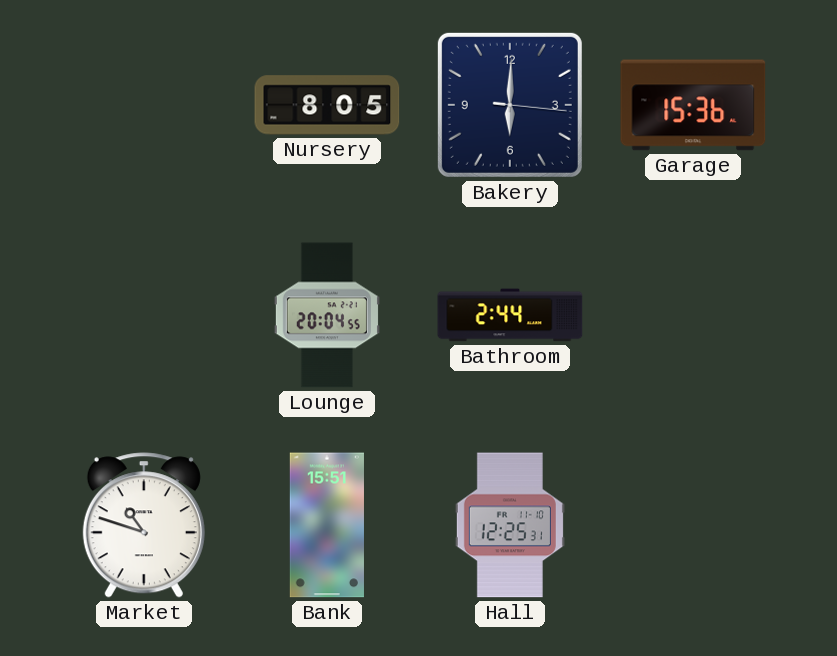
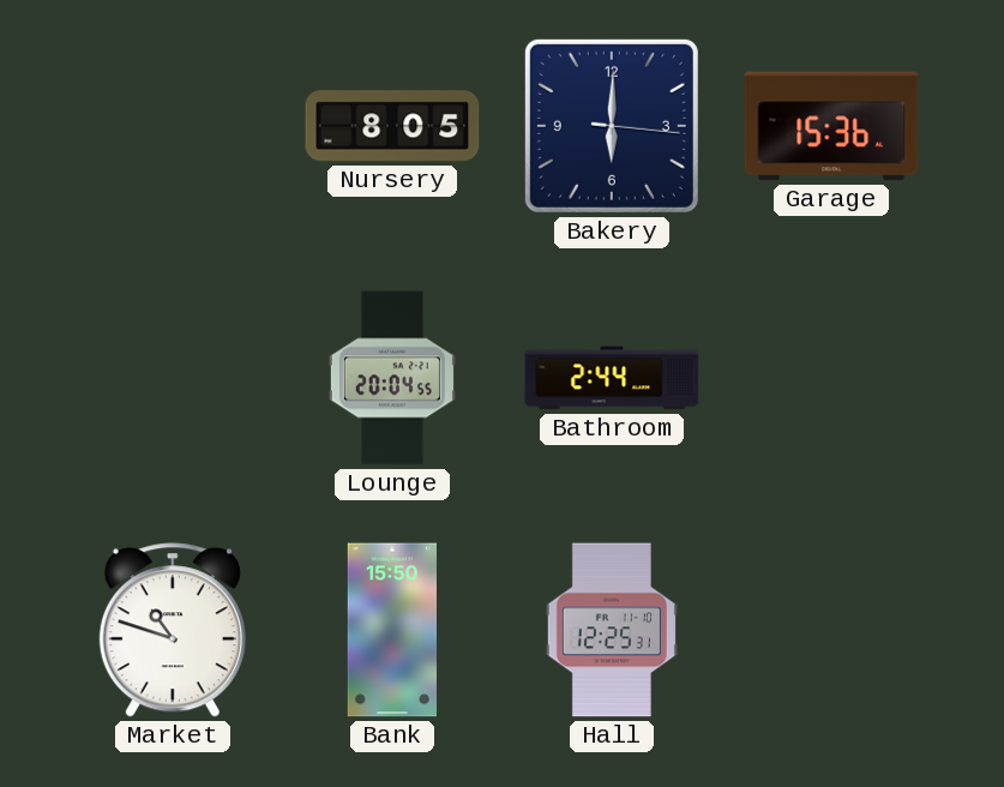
Bank: 15:51 -> 15:50 (392, 630)
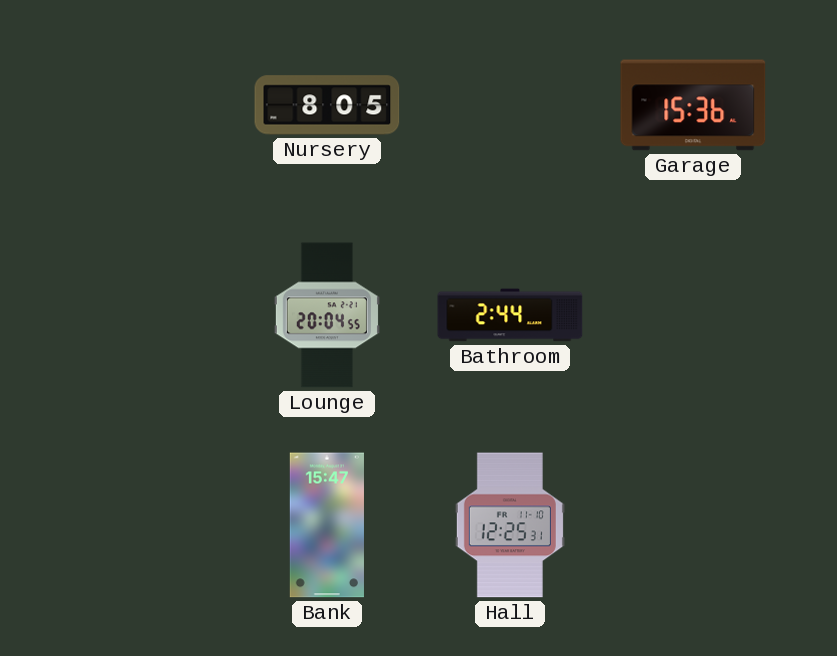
Bakery: 6:00 -> none (612, 126)
Market: 10:48 -> none (173, 630)
Bank: 15:50 -> 15:47 (327, 525)
